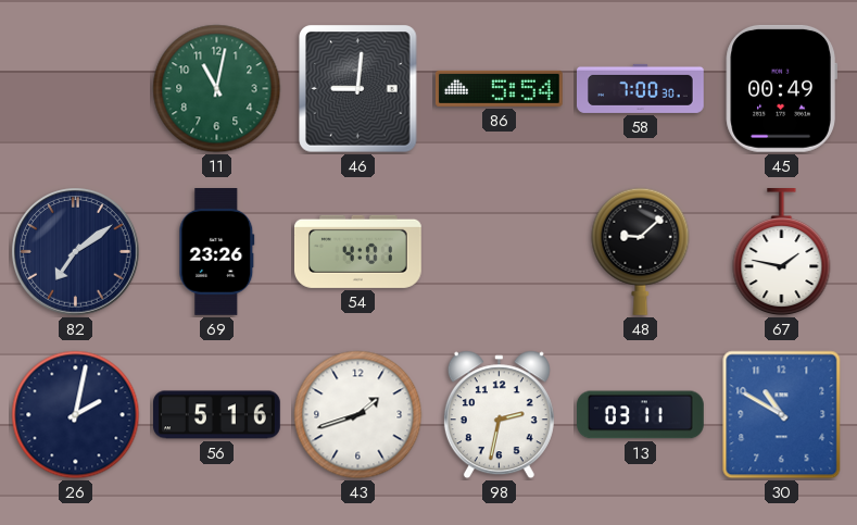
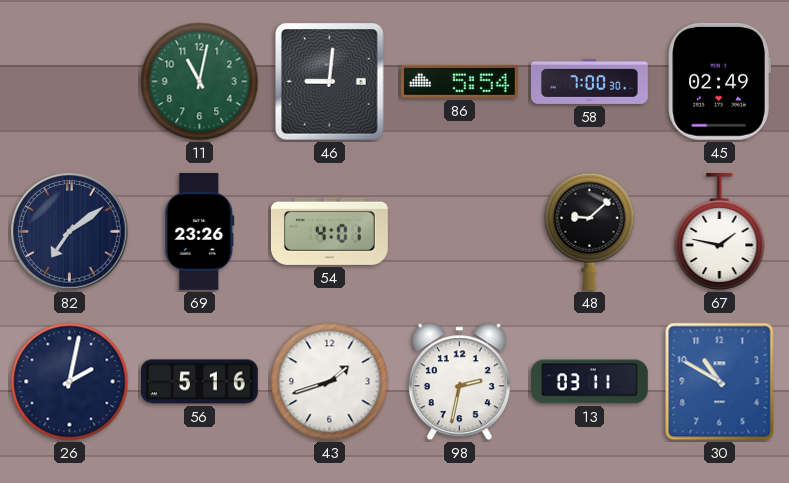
45: 00:49 -> 02:49 (719, 81)
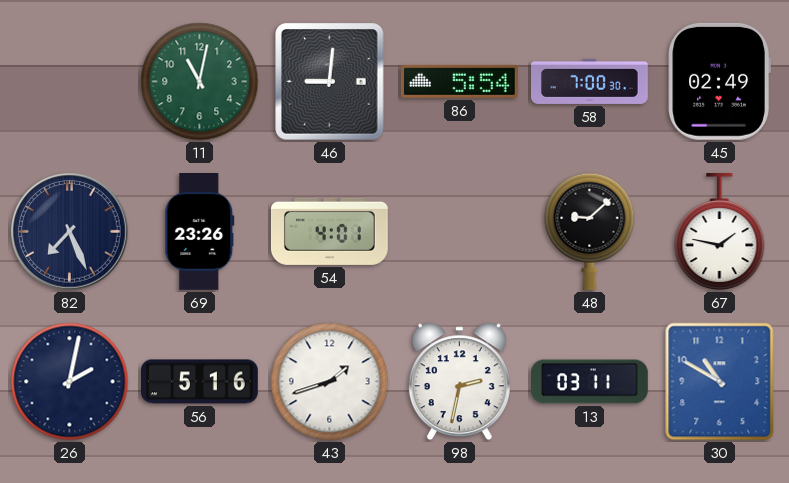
82: 7:09 -> 7:26 (70, 232)
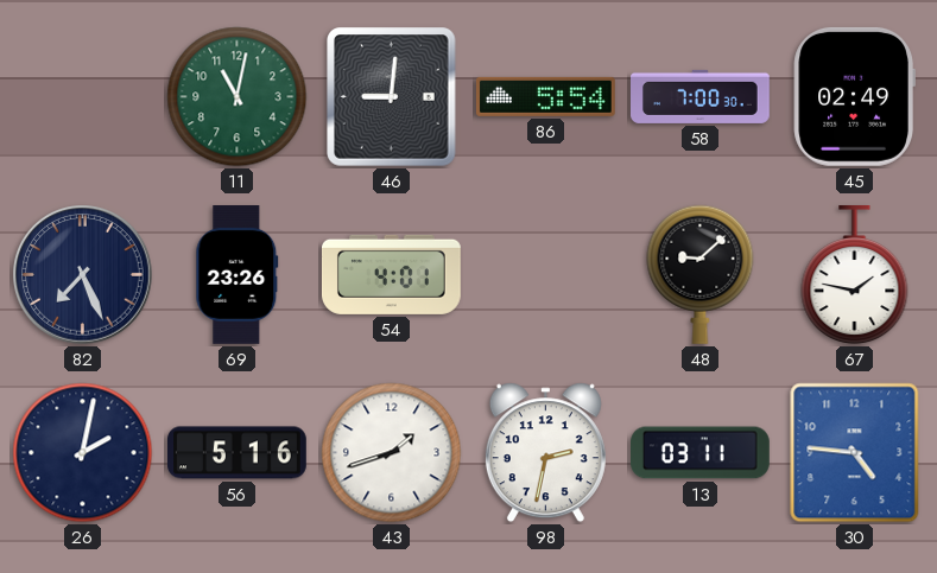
30: 10:50 -> 4:46 (855, 453)
